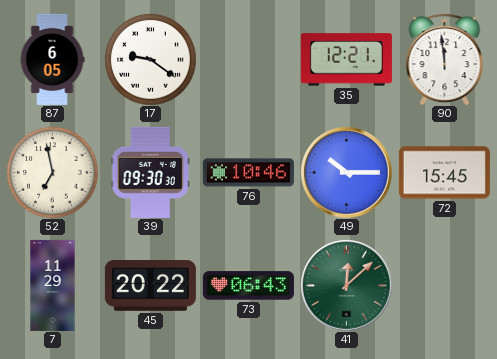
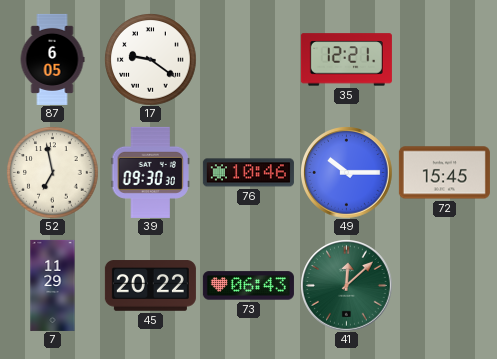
90: 11:59 -> none (445, 59)
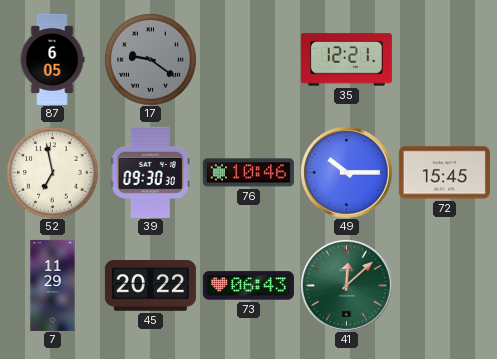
17 dial: white -> grey (150, 59)
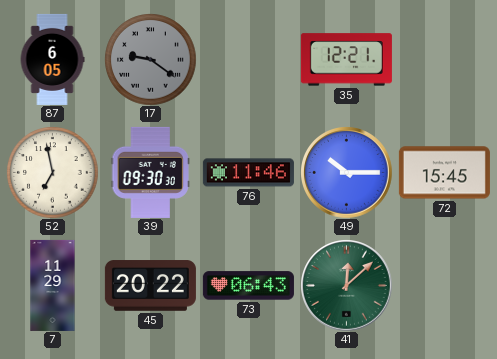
76: 10:46 -> 11:46 (248, 173)
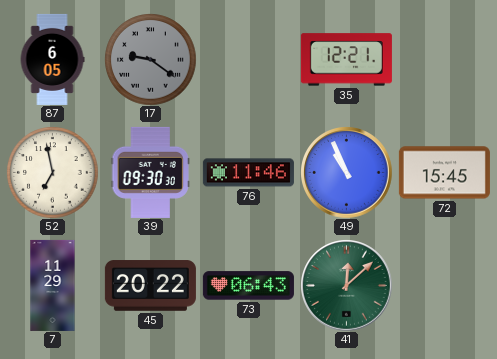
49: 10:15 -> 10:56 (346, 172)
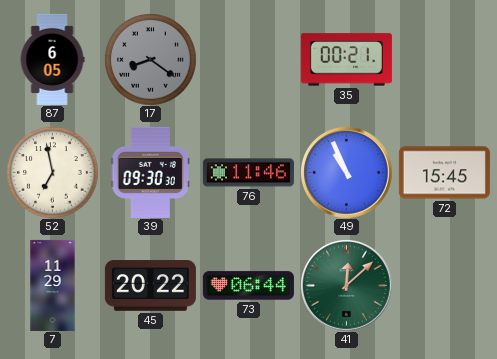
17: 9:21 -> 8:21 (150, 59)
35: 12:21 -> 00:21 (346, 60)
73: 06:43 -> 06:44 (248, 286)
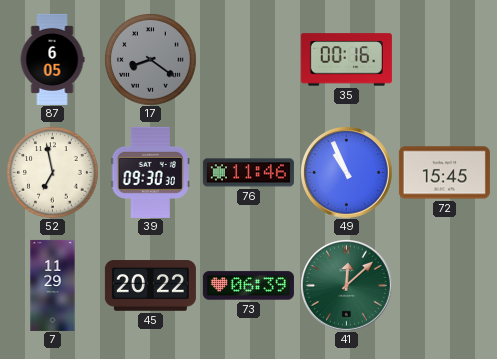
35: 00:21 -> 00:16 (346, 60)
73: 06:44 -> 06:39 (248, 286)
